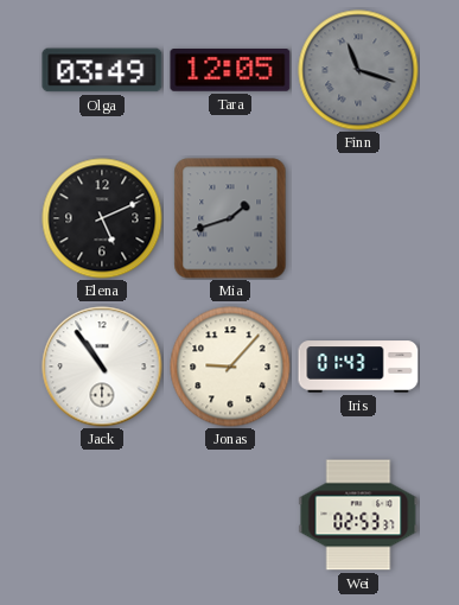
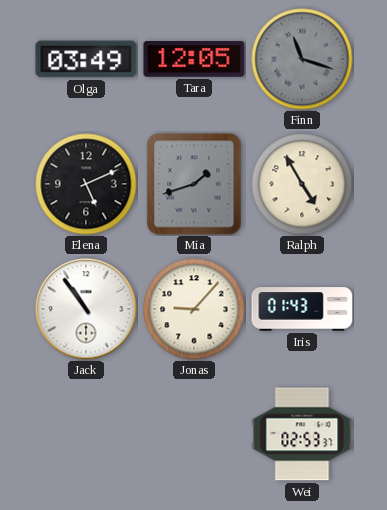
Ralph: none -> 4:55 (302, 184)
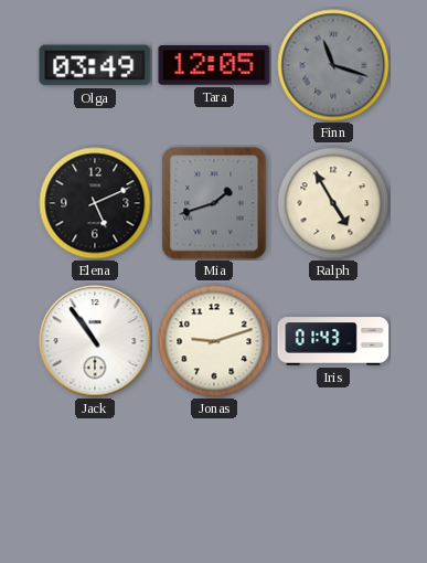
Jonas: 9:07 -> 9:12 (214, 341)
Wei: 02:53 -> none (302, 434)
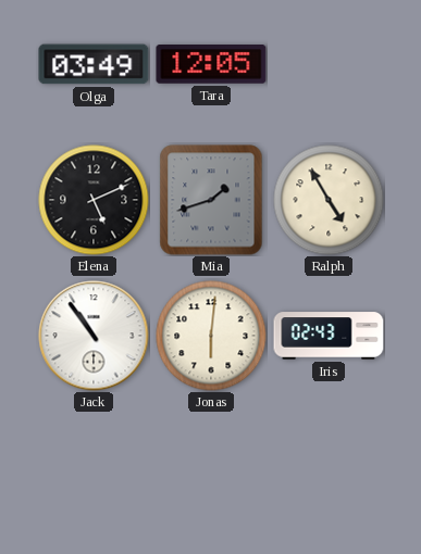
Finn: 11:18 -> none (333, 65)
Jonas: 9:12 -> 6:01 (211, 336)
Iris: 01:43 -> 02:43 (329, 336)
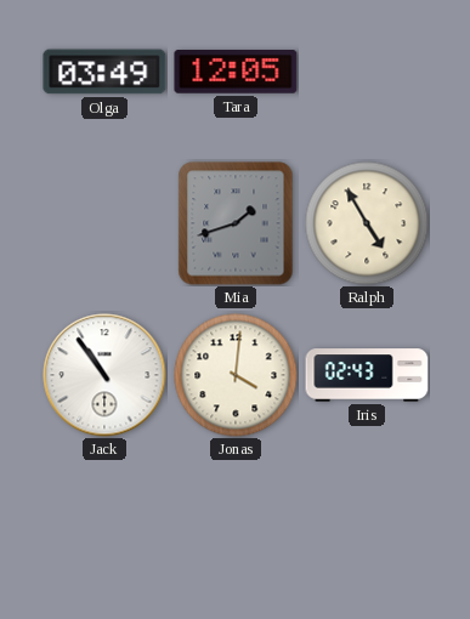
Elena: 5:11 -> none (94, 200)
Jonas: 6:01 -> 4:01 (236, 375)
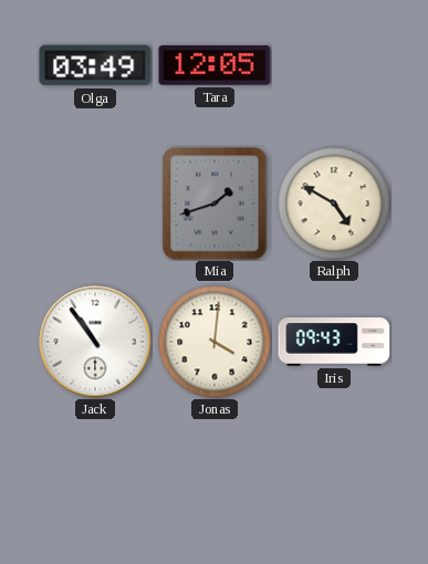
Ralph: 4:55 -> 4:50 (334, 203)
Iris: 02:43 -> 09:43 (334, 342)
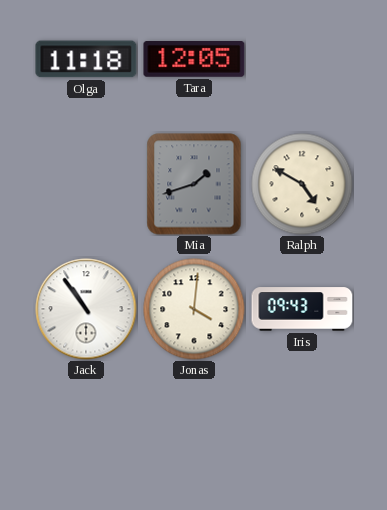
Olga: 03:49 -> 11:18 (86, 59)
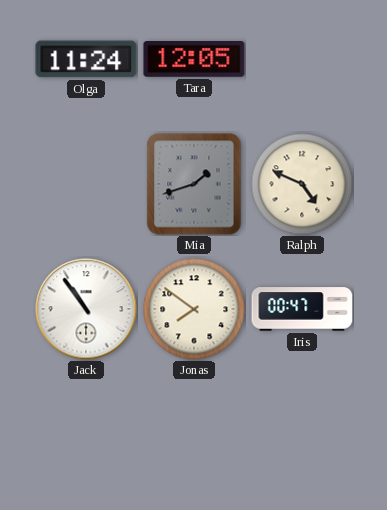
Olga: 11:18 -> 11:24 (86, 59)
Ralph: 4:50 -> 4:49 (302, 184)
Jonas: 4:01 -> 7:51 (194, 309)
Iris: 09:43 -> 00:47 (302, 309)
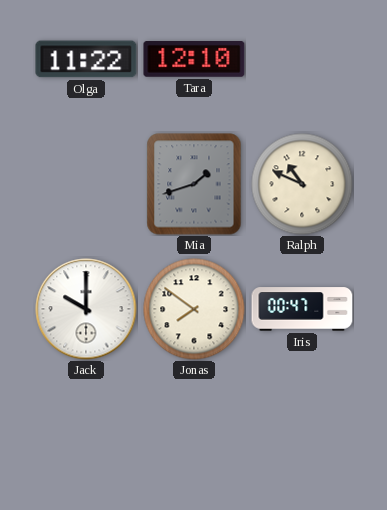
Olga: 11:24 -> 11:22 (86, 59)
Tara: 12:05 -> 12:10 (194, 60)
Ralph: 4:49 -> 10:49 (302, 184)
Jack: 10:54 -> 10:00 (86, 309)
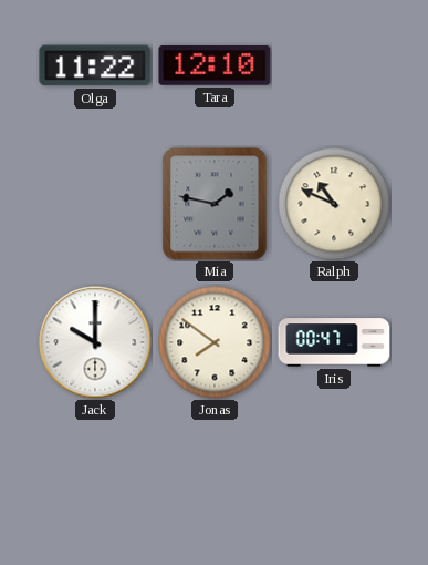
Mia: 1:42 -> 1:47 (215, 204)
